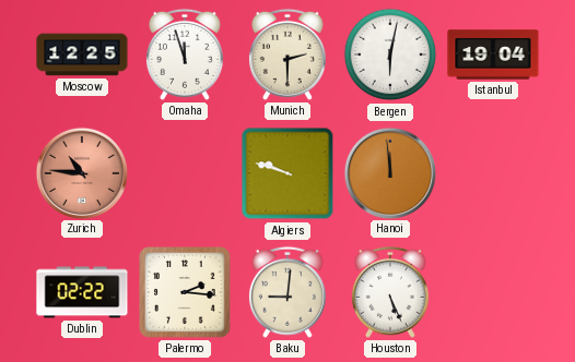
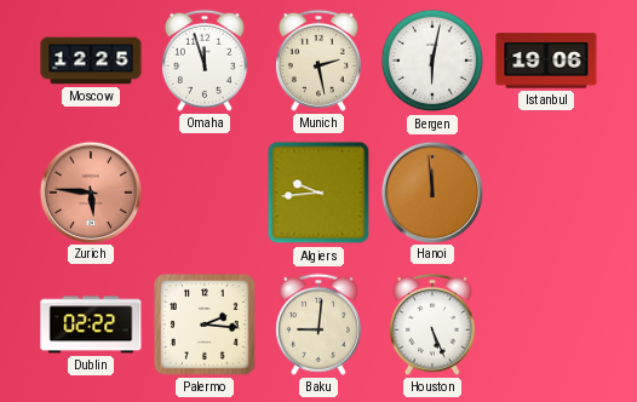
Munich: 2:30 -> 2:28 (318, 61)
Istanbul: 19:04 -> 19:06 (546, 61)
Zurich: 10:46 -> 5:46 (90, 191)
Algiers: 9:48 -> 9:44 (318, 193)
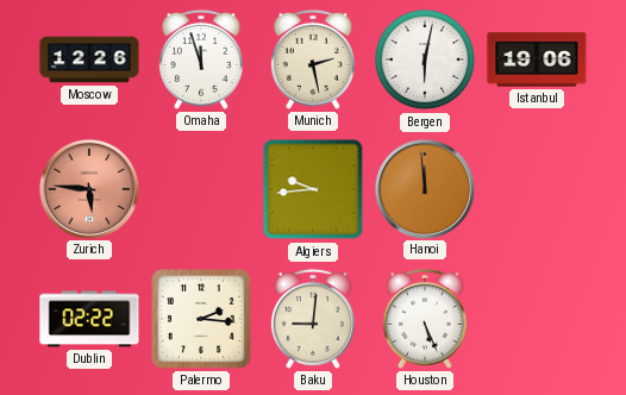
Moscow: 12:25 -> 12:26 (89, 59)
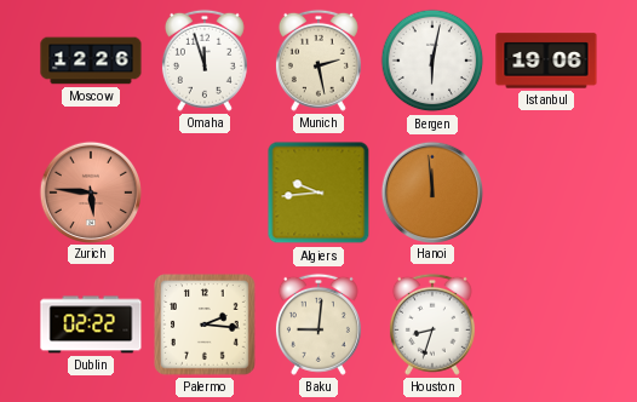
Houston: 5:26 -> 8:33 (432, 325)
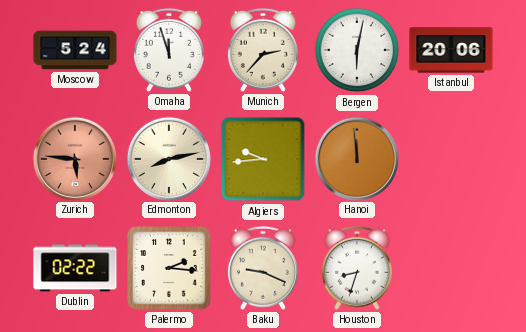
Moscow: 12:26 -> 5:24 (75, 50)
Munich: 2:28 -> 2:37 (263, 50)
Istanbul: 19:06 -> 20:06 (451, 50)
Edmonton: none -> 8:13 (168, 158)
Baku: 9:01 -> 9:19 (263, 268)
